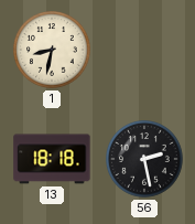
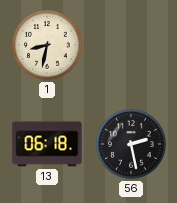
13: 18:18 -> 06:18 (47, 144)
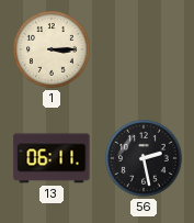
1: 8:32 -> 3:15 (52, 51)
13: 06:18 -> 06:11 (52, 158)
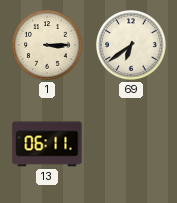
69: none -> 6:39 (131, 46)
56: 2:28 -> none (144, 159)
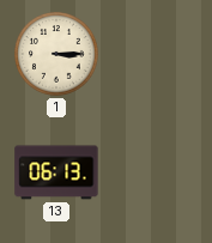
69: 6:39 -> none (131, 46)
13: 06:11 -> 06:13 (56, 172)
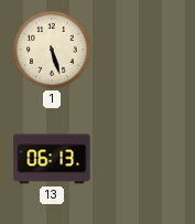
1: 3:15 -> 5:27 (52, 51)
